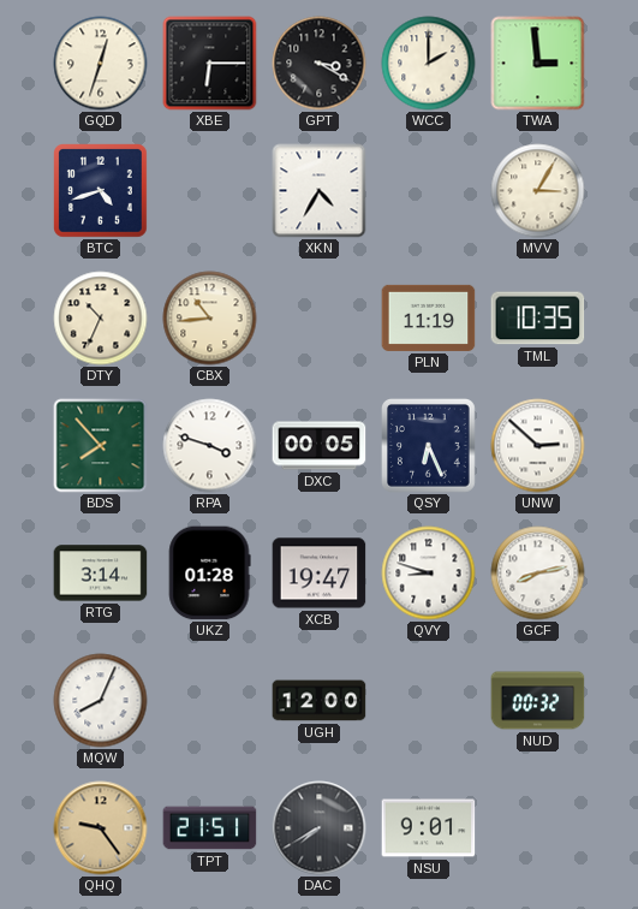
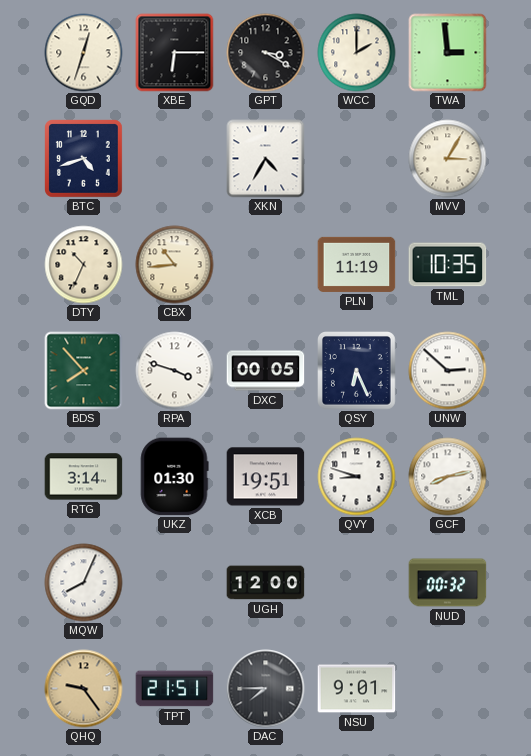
UKZ: 01:28 -> 01:30 (175, 477)
XCB: 19:47 -> 19:51 (266, 477)
DAC: 7:40 -> 7:45 (266, 689)
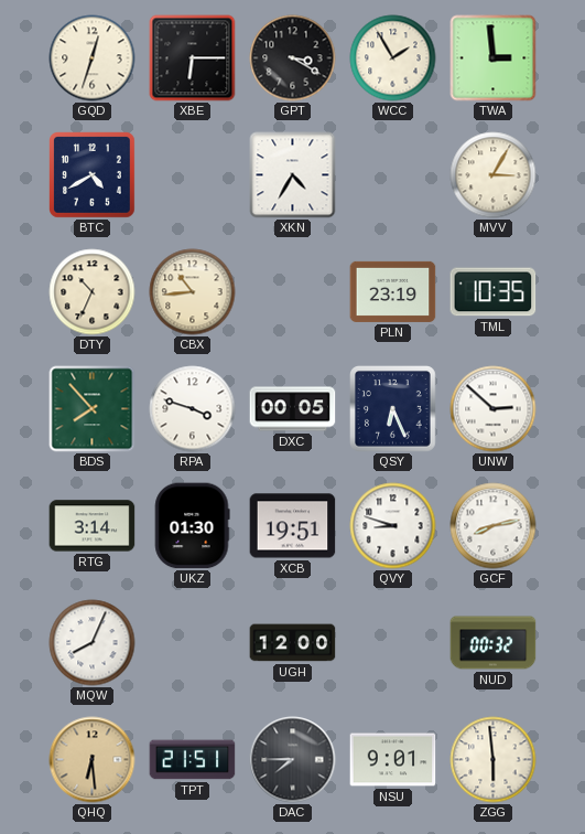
WCC: 2:00 -> 1:55 (393, 58)
BTC: 4:42 -> 4:40 (93, 175)
PLN: 11:19 -> 23:19 (393, 291)
QHQ: 9:24 -> 6:29 (93, 760)
ZGG: none -> 5:59 (494, 760)
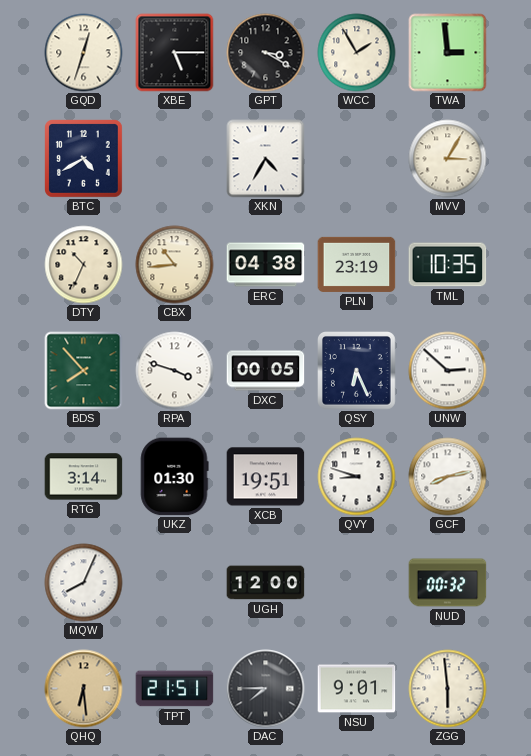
XBE: 6:15 -> 5:15 (175, 53)
ERC: none -> 04:38 (266, 265)
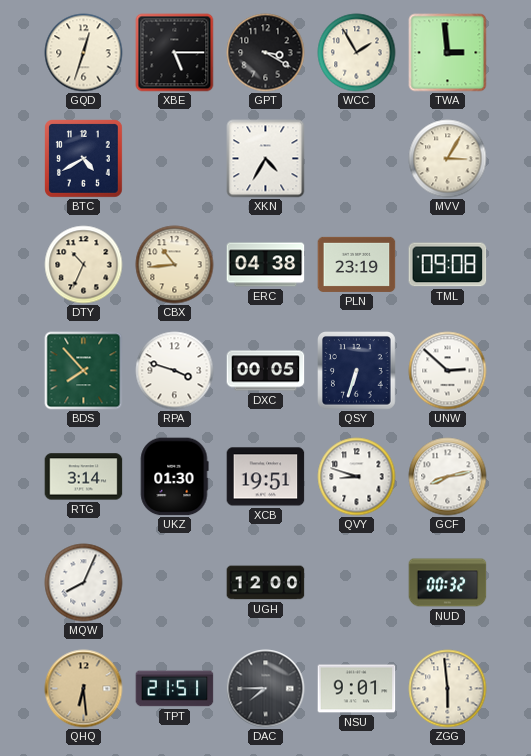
TML: 10:35 -> 09:08 (448, 265)
QSY: 6:26 -> 6:33 (357, 371)
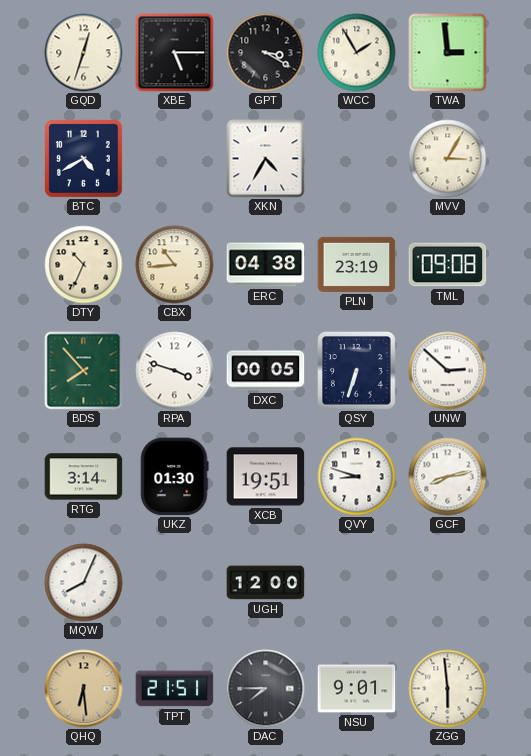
NUD: 00:32 -> none (448, 583)
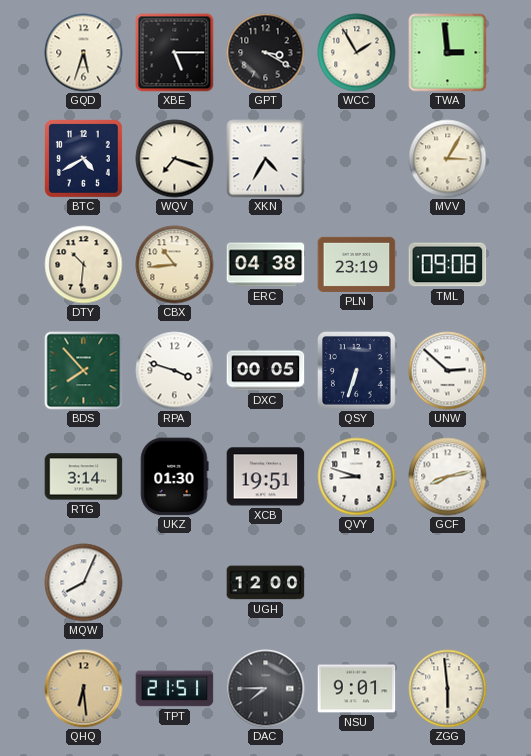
GQD: 12:33 -> 5:33 (84, 53)
WQV: none -> 7:18 (175, 159)
DTY: 10:34 -> 10:31 (84, 265)
